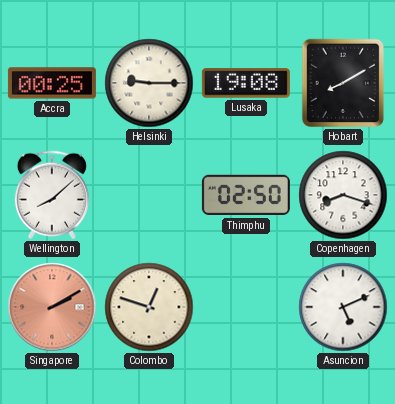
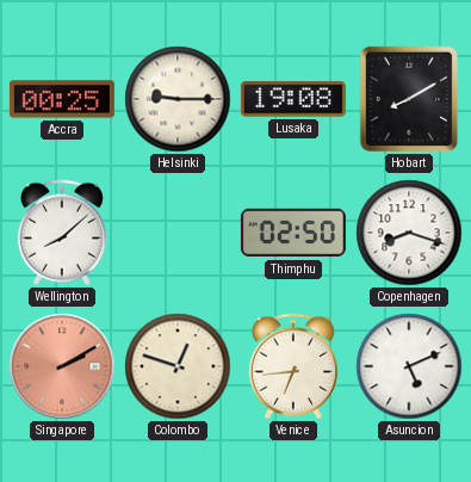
Venice: none -> 6:44 (293, 366)
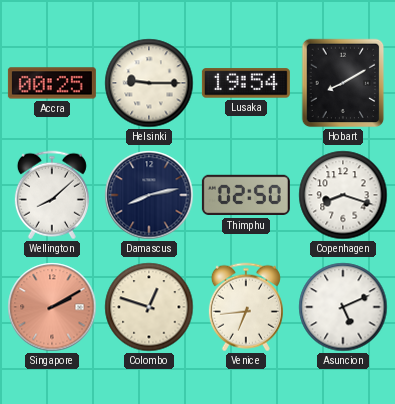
Lusaka: 19:08 -> 19:54 (246, 83)
Damascus: none -> 8:13 (149, 195)
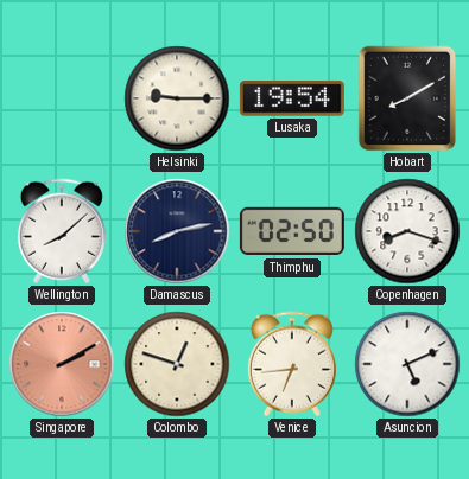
Accra: 00:25 -> none (52, 83)
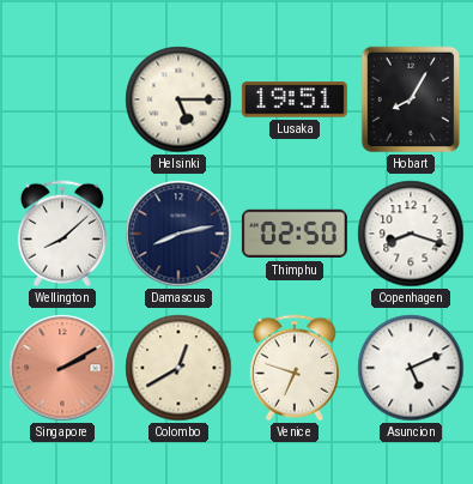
Helsinki: 9:15 -> 5:15 (178, 99)
Lusaka: 19:54 -> 19:51 (295, 99)
Hobart: 8:10 -> 8:05 (411, 99)
Colombo: 12:48 -> 12:40 (178, 368)
Venice: 6:44 -> 6:48 (295, 368)
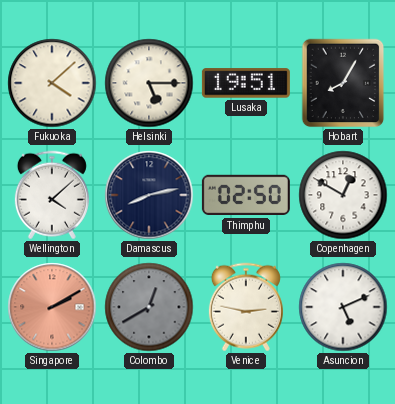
Fukuoka: none -> 4:08 (52, 83)
Wellington: 8:08 -> 4:08 (52, 195)
Copenhagen: 8:18 -> 12:50 (343, 195)
Colombo dial: cream -> grey (149, 307)
Venice: 6:48 -> 2:47 (246, 307)
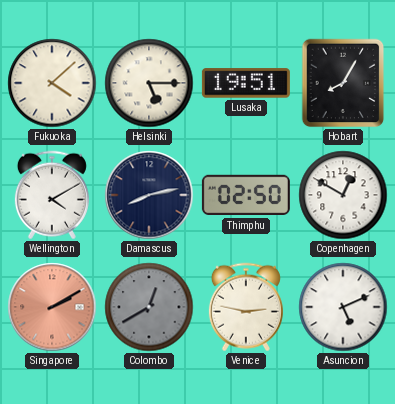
Wellington: 4:08 -> 4:10 (52, 195)
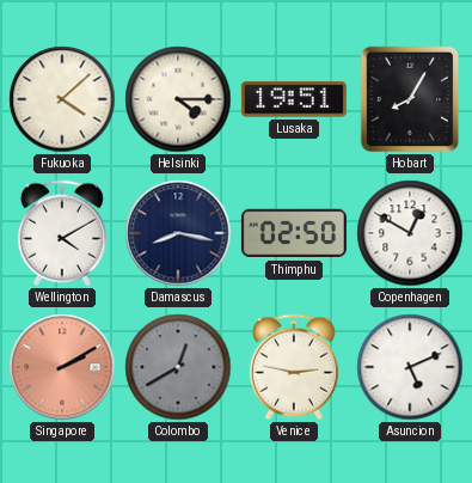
Helsinki: 5:15 -> 4:15 (178, 99)
Damascus: 8:13 -> 8:17 (178, 233)
